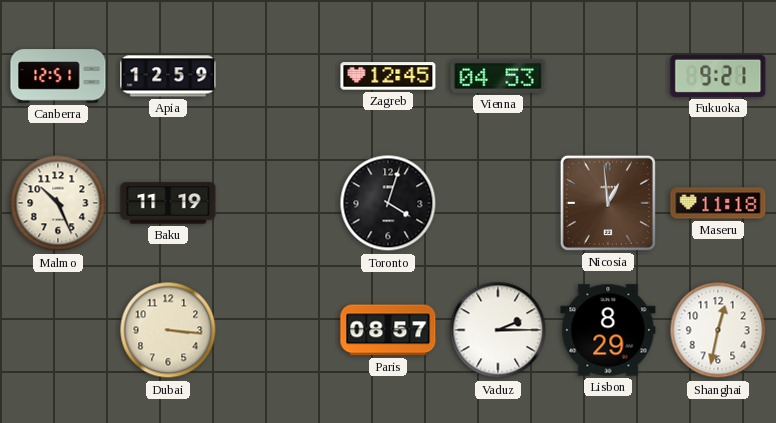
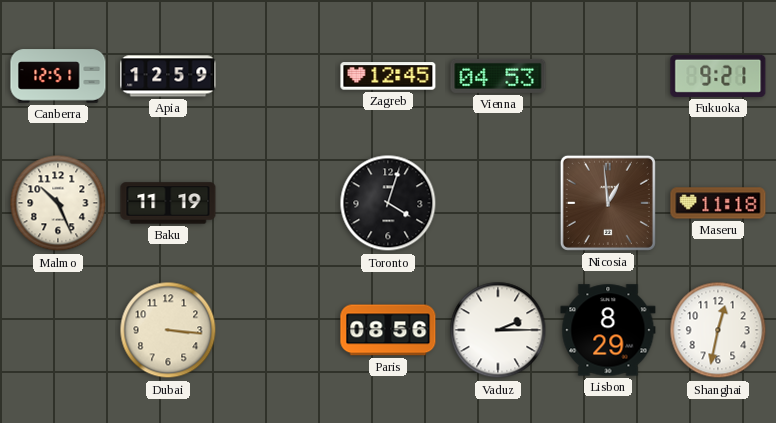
Paris: 08:57 -> 08:56 (388, 330)
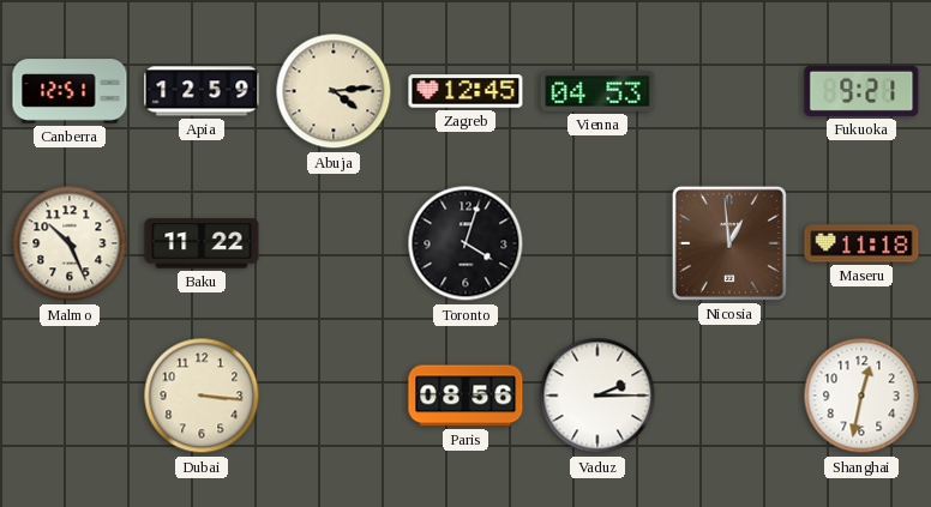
Abuja: none -> 4:14 (334, 91)
Baku: 11:19 -> 11:22 (202, 243)
Lisbon: 8:29 -> none (608, 330)
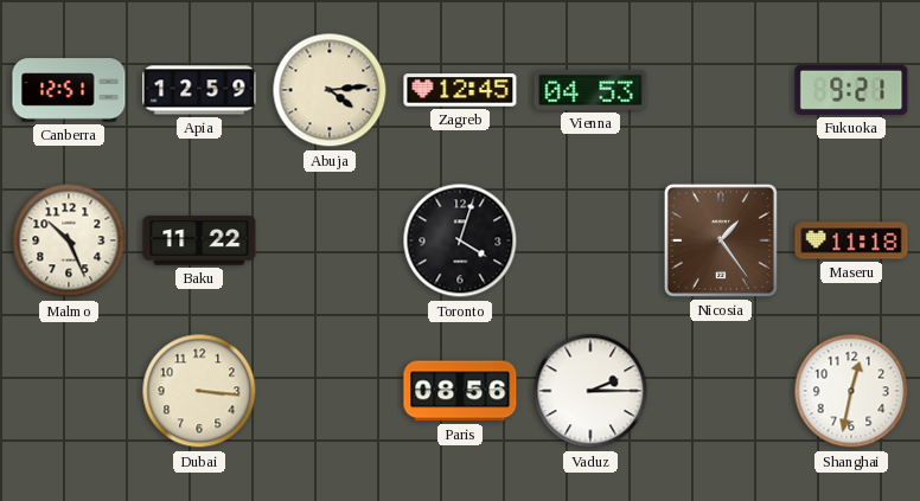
Nicosia: 12:59 -> 1:24 (721, 240)
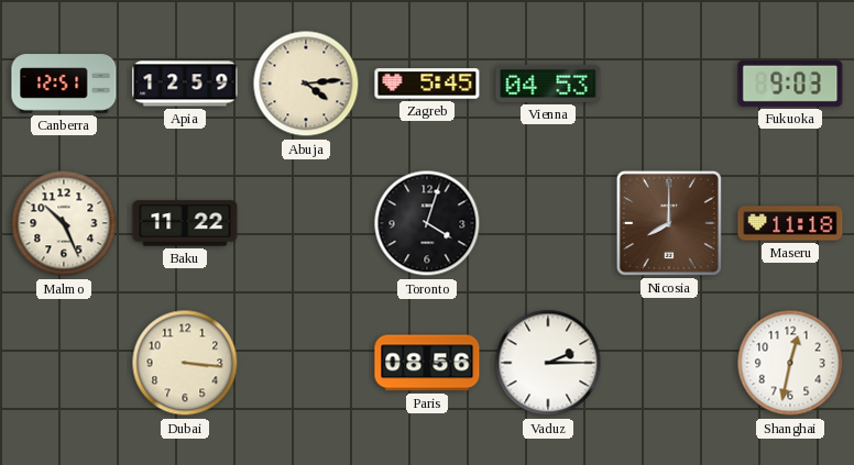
Zagreb: 12:45 -> 5:45 (427, 84)
Fukuoka: 9:21 -> 9:03 (790, 84)
Nicosia: 1:24 -> 8:00 (669, 223)
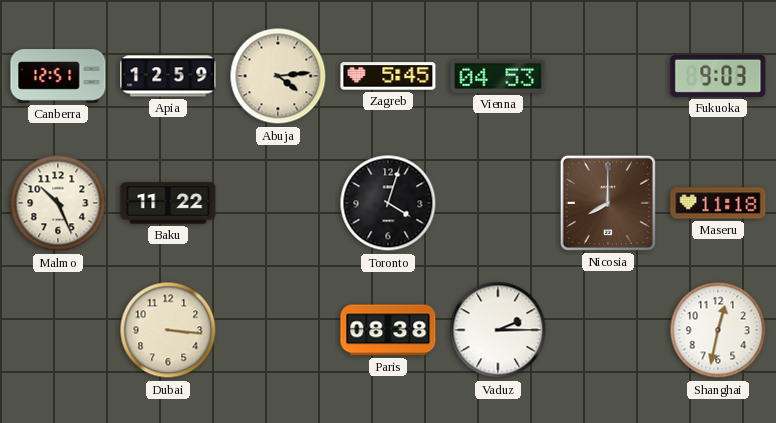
Paris: 08:56 -> 08:38 (388, 330)
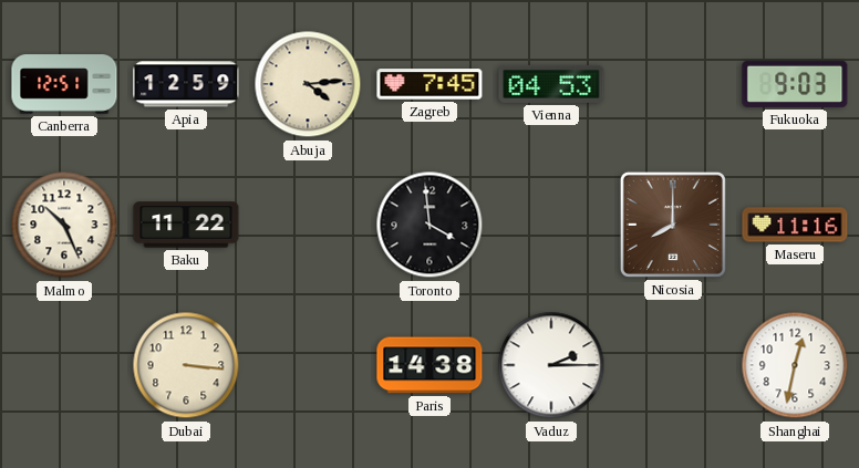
Zagreb: 5:45 -> 7:45 (429, 84)
Toronto: 4:03 -> 3:59 (429, 225)
Maseru: 11:18 -> 11:16 (795, 225)
Paris: 08:38 -> 14:38 (429, 365)
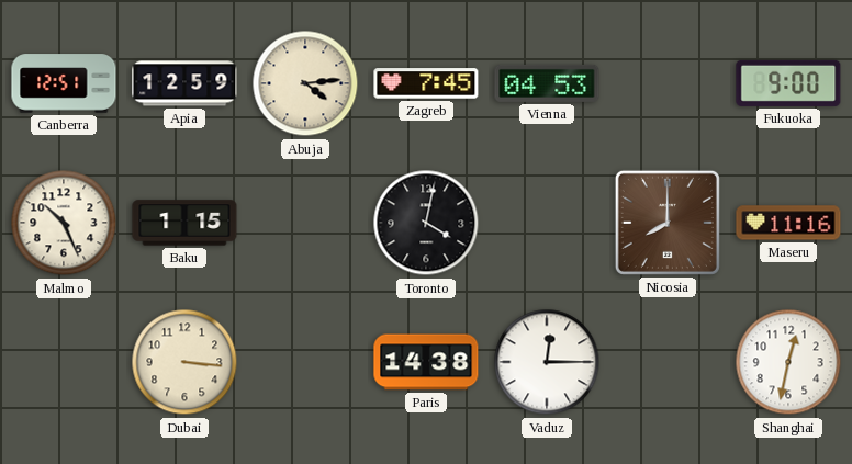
Fukuoka: 9:03 -> 9:00 (788, 83)
Baku: 11:22 -> 1:15 (184, 223)
Toronto: 3:59 -> 4:02 (426, 223)
Vaduz: 2:15 -> 12:15 (547, 362)
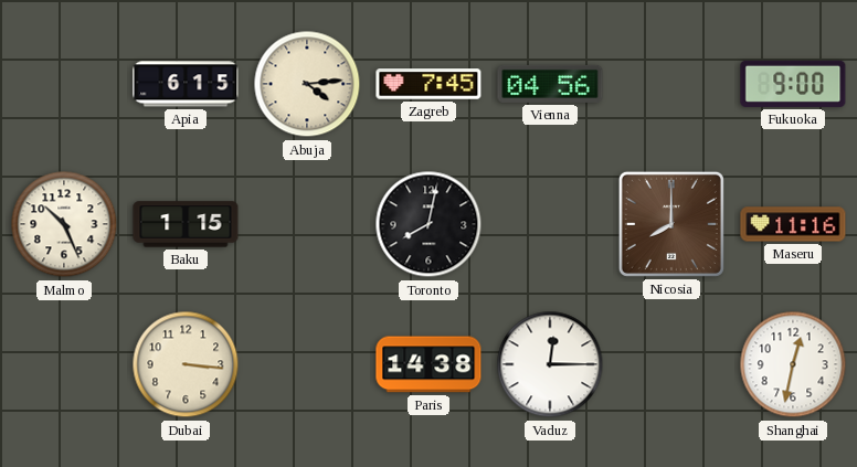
Canberra: 12:51 -> none (64, 83)
Apia: 12:59 -> 6:15 (186, 84)
Vienna: 04:53 -> 04:56 (550, 84)
Toronto: 4:02 -> 8:02 (428, 224)
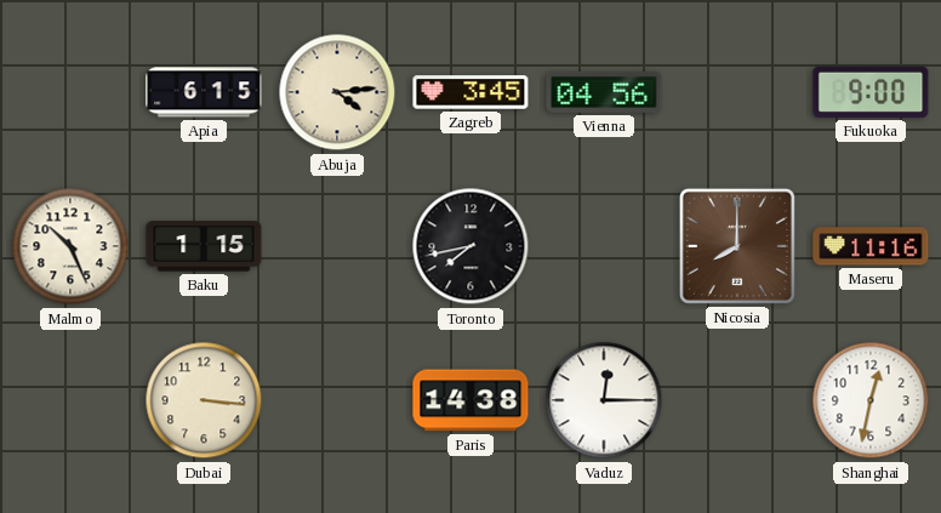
Zagreb: 7:45 -> 3:45 (470, 92)
Toronto: 8:02 -> 7:43 (470, 246)
